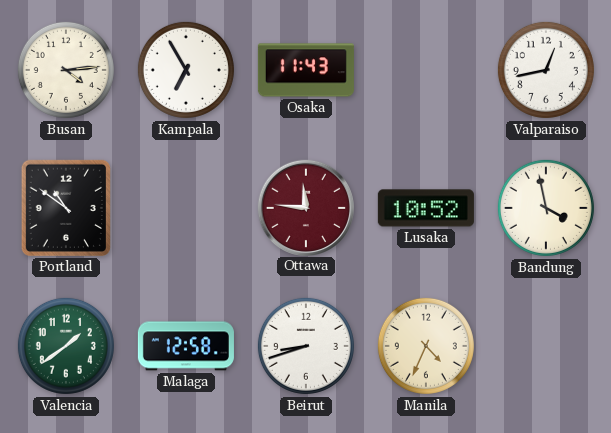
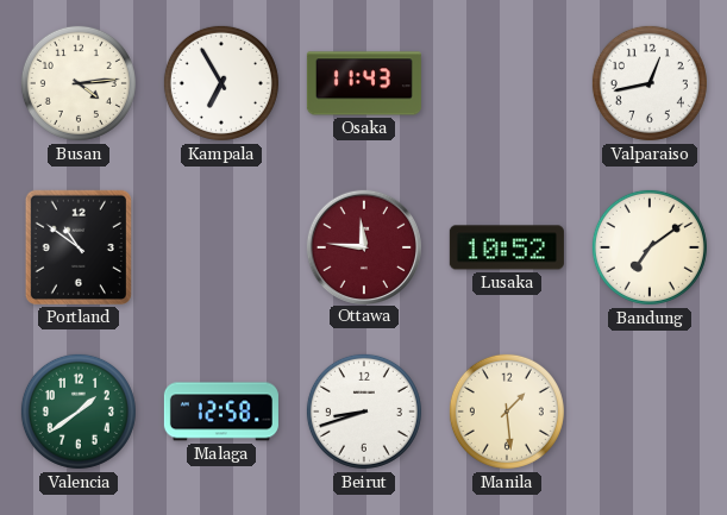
Bandung: 3:58 -> 7:09 (650, 247)
Manila: 4:34 -> 1:29 (507, 412)
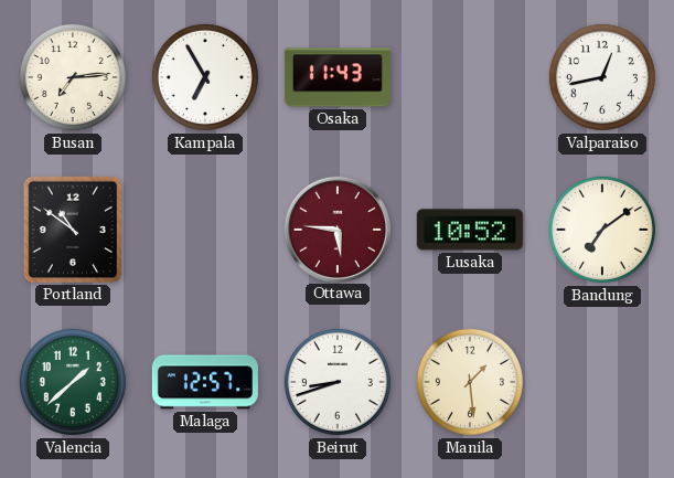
Busan: 4:14 -> 7:14 (73, 77)
Ottawa: 11:46 -> 5:46 (336, 229)
Valencia: 1:39 -> 1:38 (73, 382)
Malaga: 12:58 -> 12:57 (205, 382)
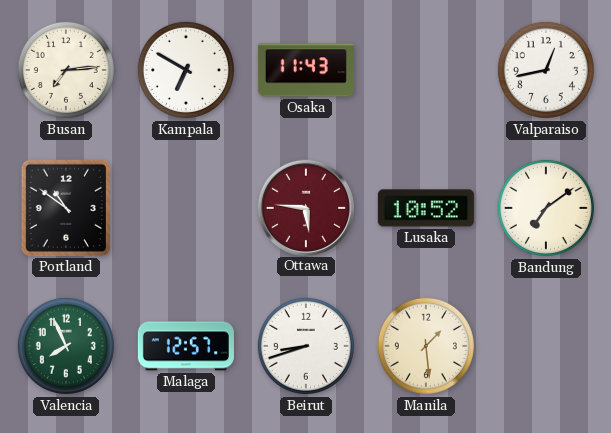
Kampala: 6:55 -> 6:50 (186, 70)
Valencia: 1:38 -> 7:56 (66, 346)
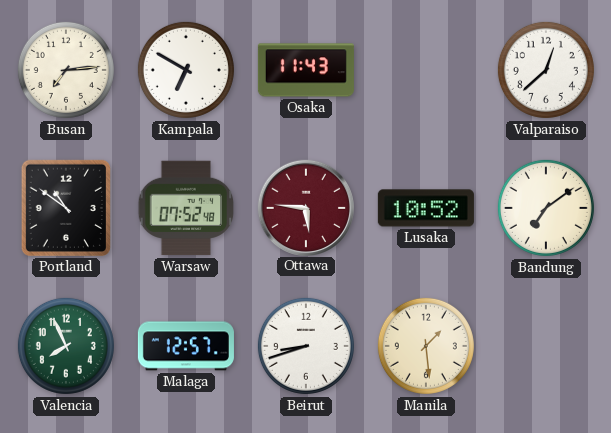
Valparaiso: 12:43 -> 12:38 (546, 70)
Warsaw: none -> 07:52 (186, 208)
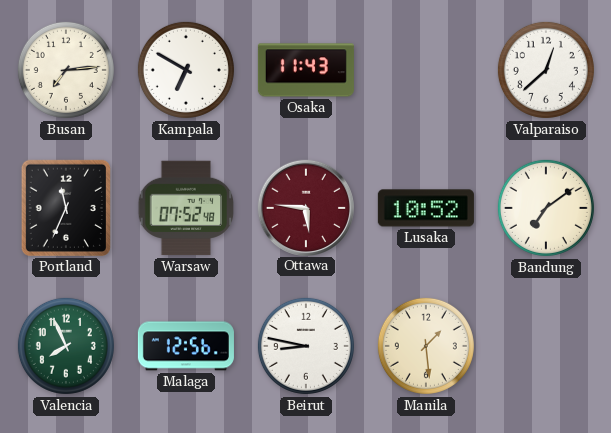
Portland: 10:51 -> 11:34 (66, 208)
Malaga: 12:57 -> 12:56 (186, 346)
Beirut: 8:42 -> 8:47 (306, 346)
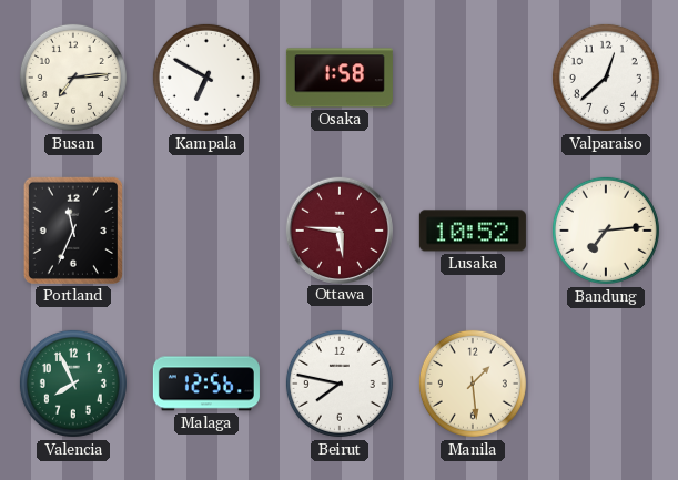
Osaka: 11:43 -> 1:58 (340, 78)
Warsaw: 07:52 -> none (186, 208)
Bandung: 7:09 -> 7:14 (606, 231)
Beirut: 8:47 -> 7:47 (340, 384)
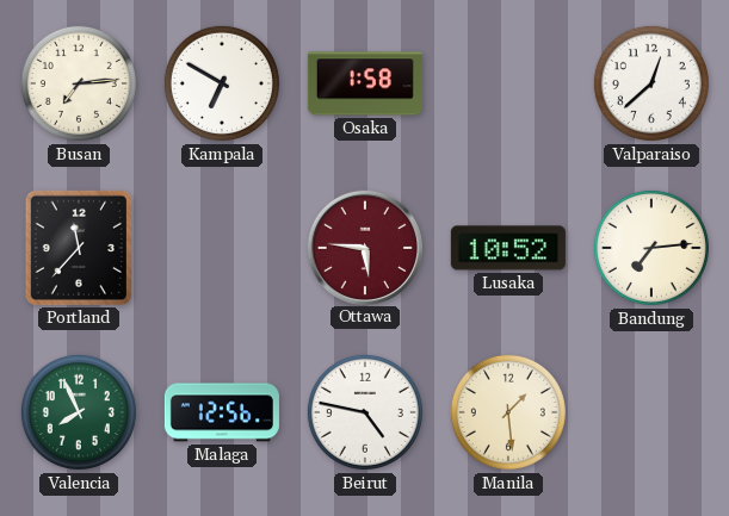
Portland: 11:34 -> 11:37 (79, 248)
Beirut: 7:47 -> 4:47 (365, 412)
